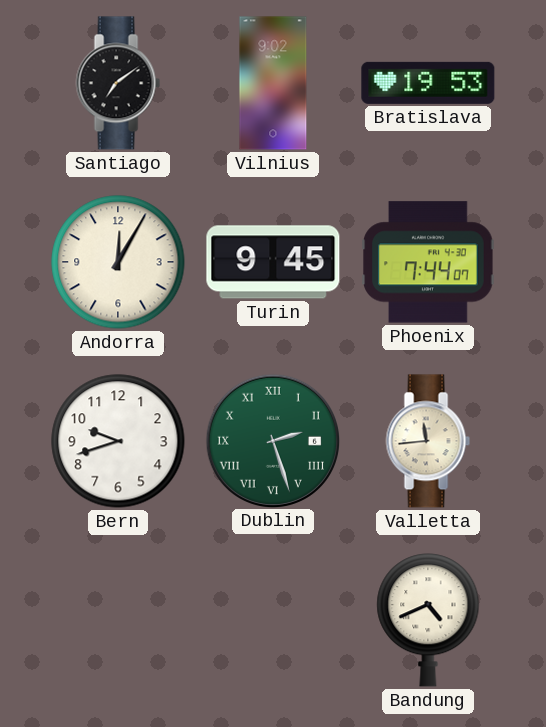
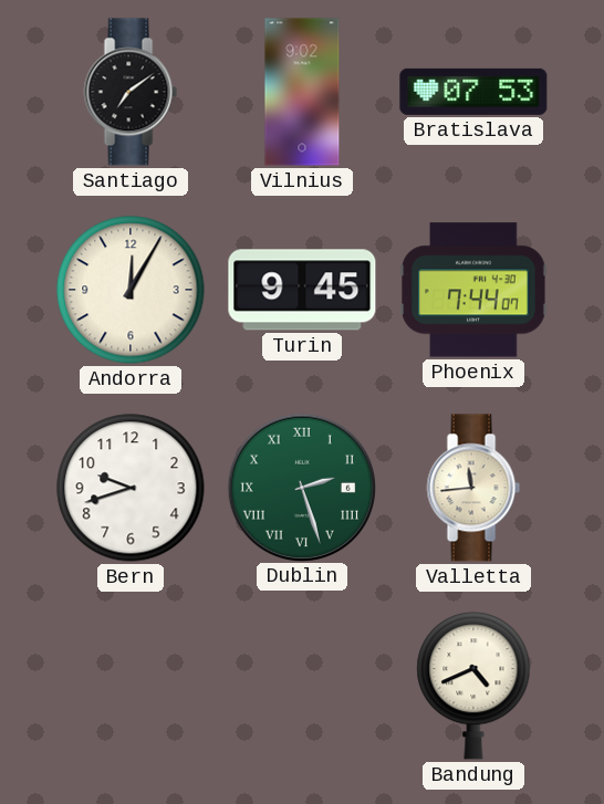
Bratislava: 19:53 -> 07:53 (473, 92)
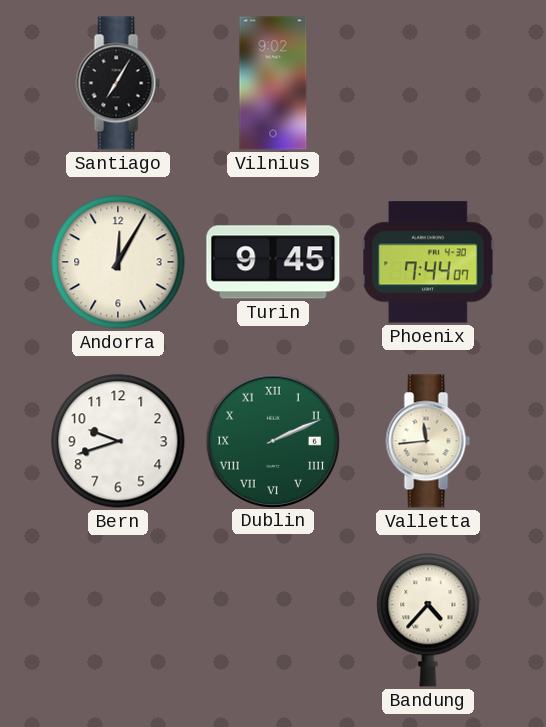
Santiago: 7:09 -> 7:05 (118, 83)
Bratislava: 07:53 -> none (473, 92)
Dublin: 2:27 -> 2:11 (272, 440)
Bandung: 4:41 -> 4:37 (428, 620)
